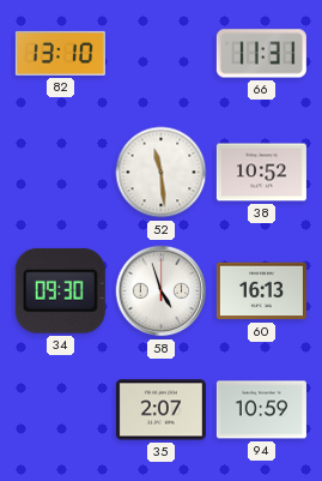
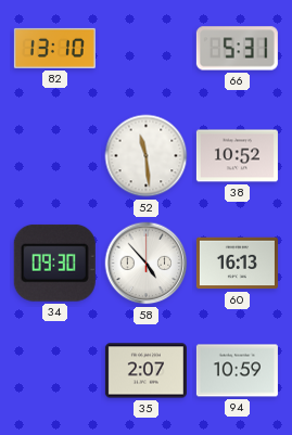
66: 11:31 -> 5:31 (237, 49)
58: 4:57 -> 4:53 (147, 264)
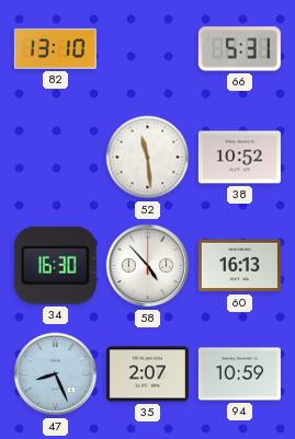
34: 09:30 -> 16:30 (55, 265)
47: none -> 8:26 (56, 374)
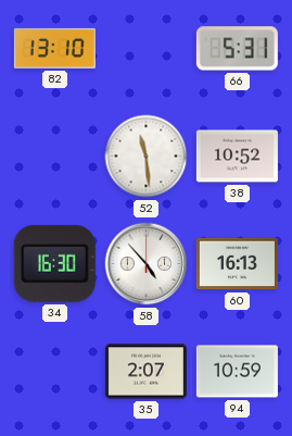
47: 8:26 -> none (56, 374)
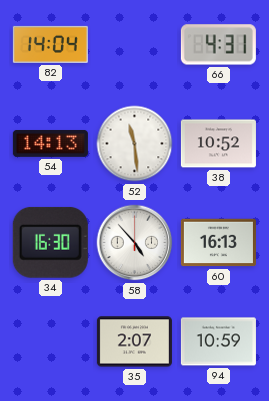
82: 13:10 -> 14:04 (50, 44)
66: 5:31 -> 4:31 (218, 45)
54: none -> 14:13 (50, 143)
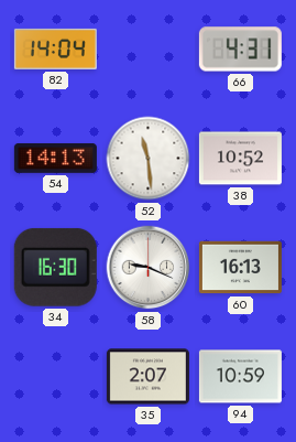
58: 4:53 -> 9:19 (149, 268)
